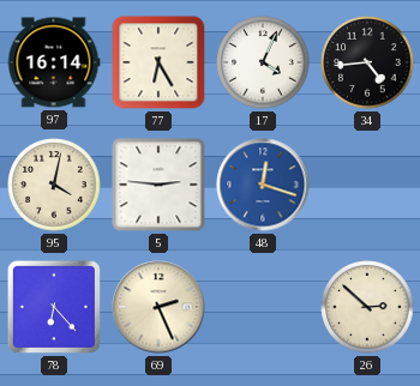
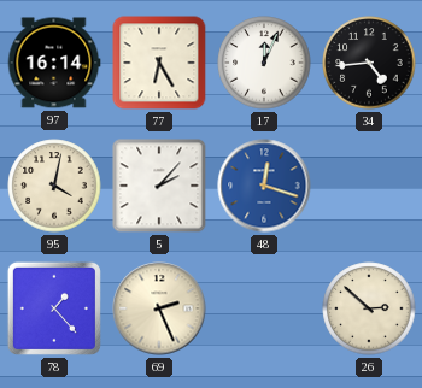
17: 4:04 -> 12:04 (264, 63)
5: 2:46 -> 2:07 (159, 186)
78: 6:23 -> 1:23 (54, 308)
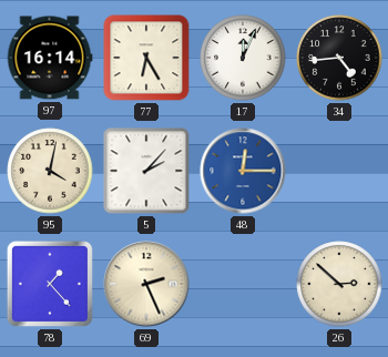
48: 12:18 -> 12:15 (243, 171)
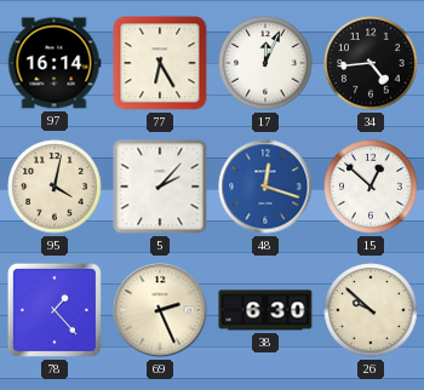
48: 12:15 -> 12:18 (265, 187)
15: none -> 12:52 (371, 187)
38: none -> 6:30 (265, 310)
26: 2:52 -> 9:52 (371, 310)
